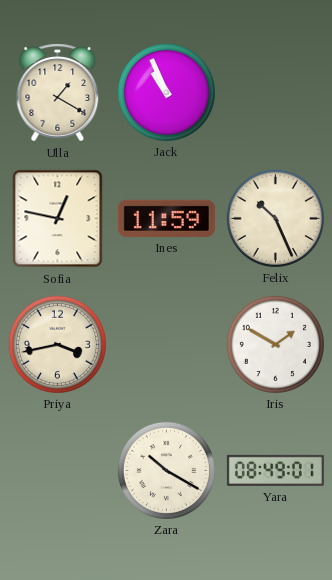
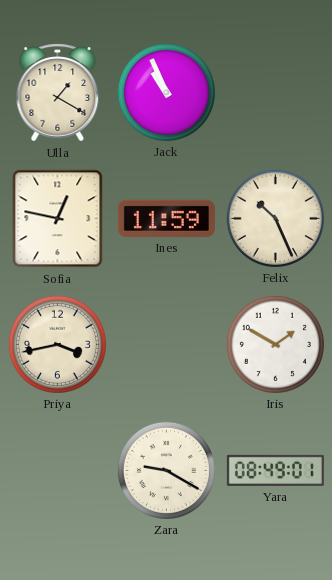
Zara: 10:20 -> 9:20 (166, 470)
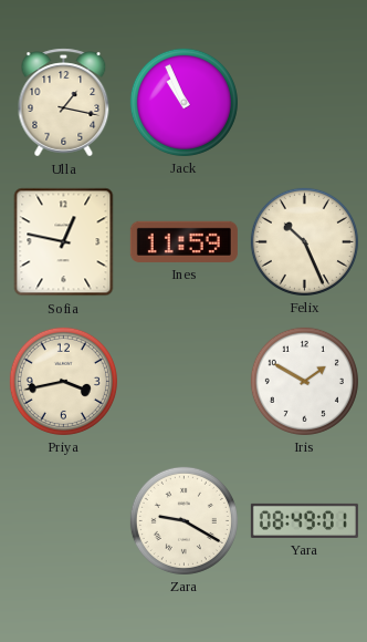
Ulla: 1:20 -> 1:17 (64, 103)
